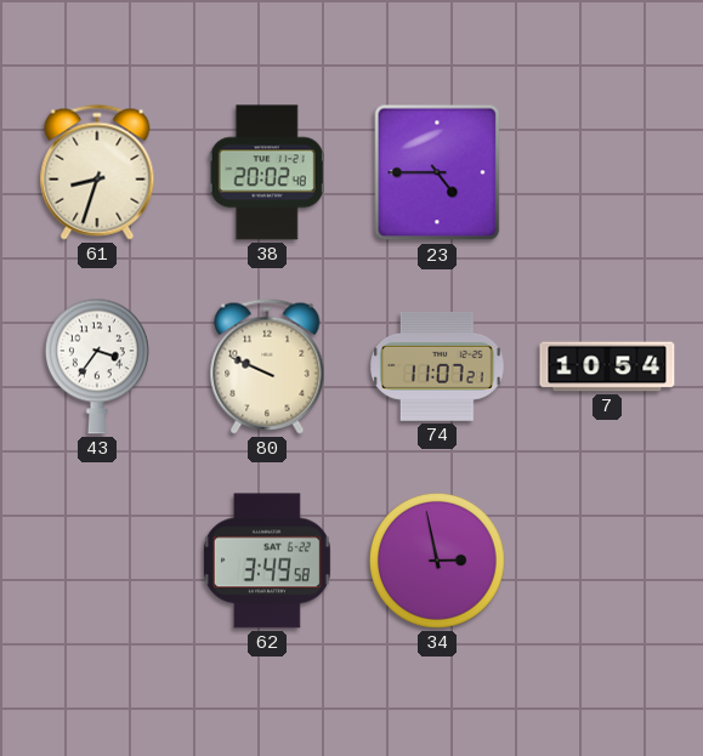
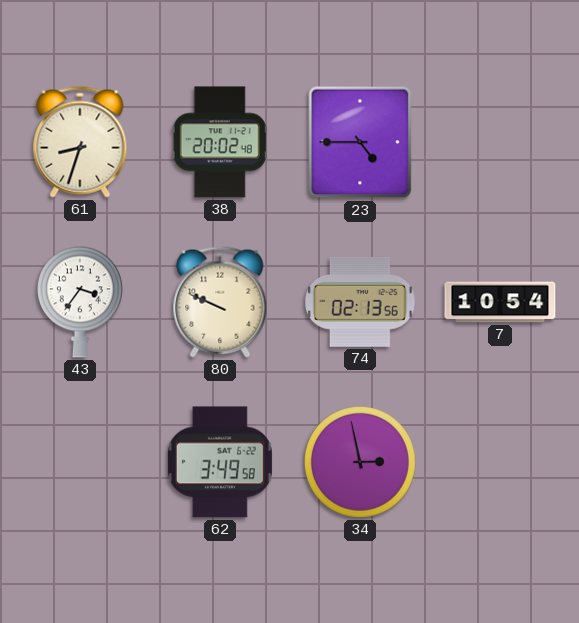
74: 11:07 -> 02:13 (360, 302)
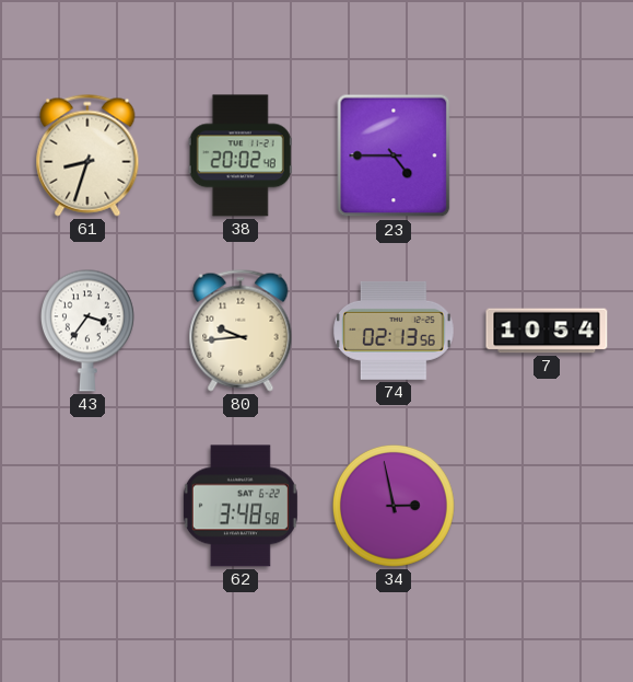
80: 9:49 -> 9:44 (241, 331)
62: 3:49 -> 3:48 (241, 506)
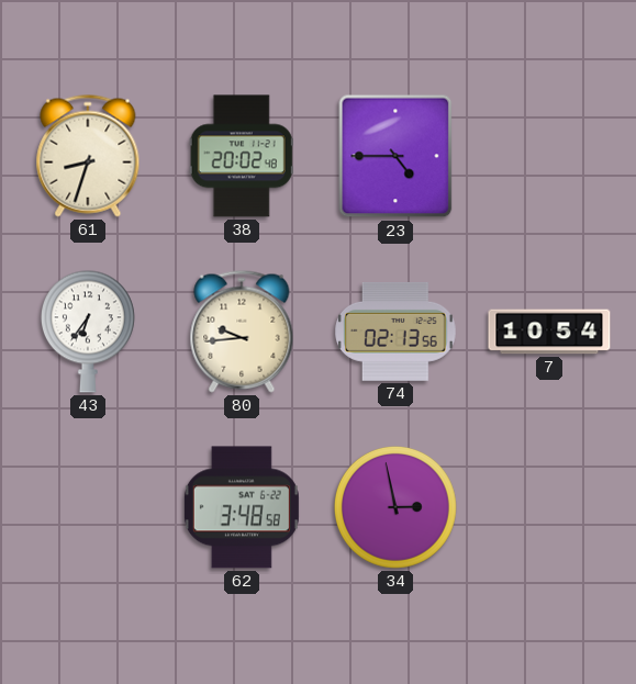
43: 3:36 -> 6:36 (88, 332)
